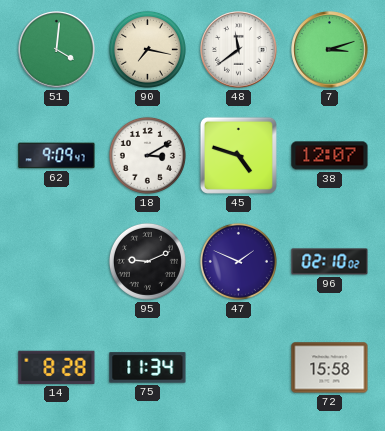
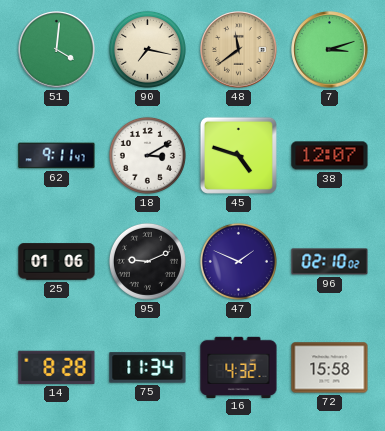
48 dial: white -> champagne (239, 50)
62: 9:09 -> 9:11 (57, 156)
25: none -> 01:06 (57, 262)
16: none -> 4:32 (239, 367)
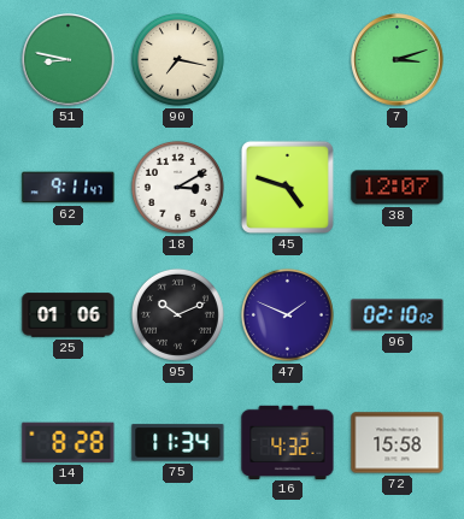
51: 4:01 -> 8:47 (69, 60)
48: 11:39 -> none (239, 50)
95: 9:11 -> 10:11 (177, 314)
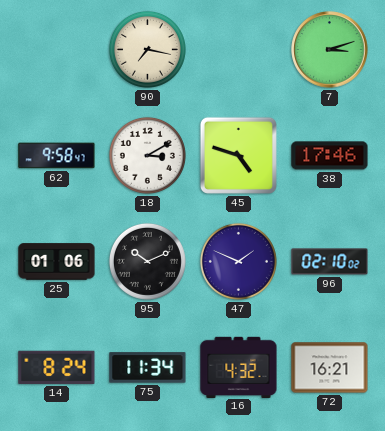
51: 8:47 -> none (69, 60)
62: 9:11 -> 9:58 (57, 156)
38: 12:07 -> 17:46 (330, 156)
14: 8:28 -> 8:24 (57, 367)
72: 15:58 -> 16:21 (330, 368)
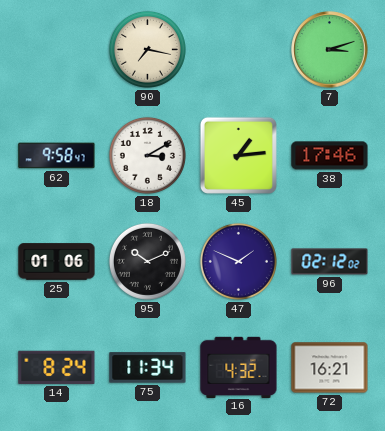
45: 4:48 -> 1:14 (238, 155)
96: 02:10 -> 02:12 (330, 262)
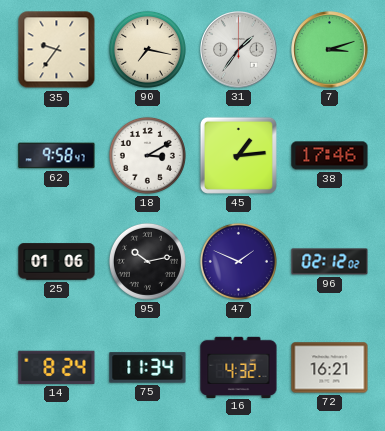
35: none -> 9:36 (57, 50)
31: none -> 1:36 (239, 50)
95: 10:11 -> 10:13 (147, 261)
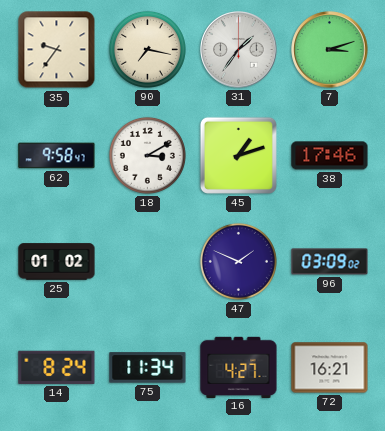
45: 1:14 -> 1:12 (238, 155)
25: 01:06 -> 01:02 (57, 262)
95: 10:13 -> none (147, 261)
96: 02:12 -> 03:09 (330, 262)
16: 4:32 -> 4:27 (239, 367)
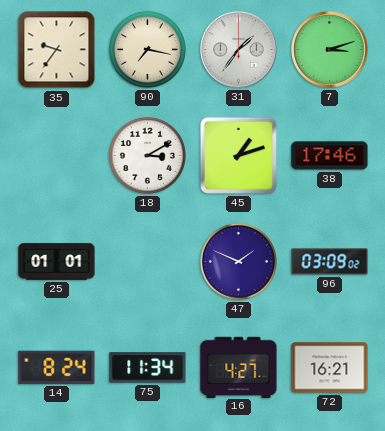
62: 9:58 -> none (57, 156)
25: 01:02 -> 01:01 (57, 262)
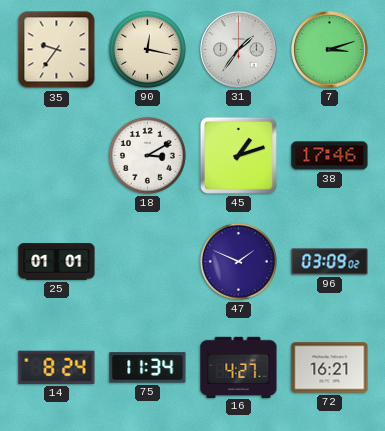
90: 7:17 -> 12:17 (147, 49)
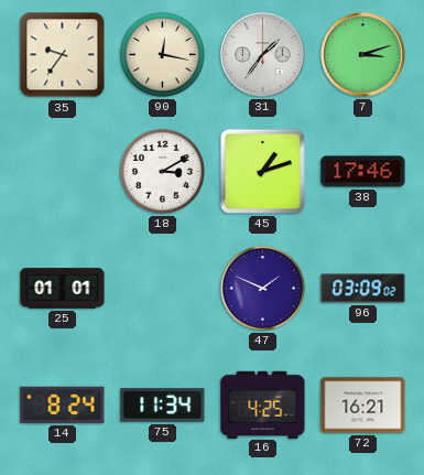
16: 4:27 -> 4:25 (263, 404)
